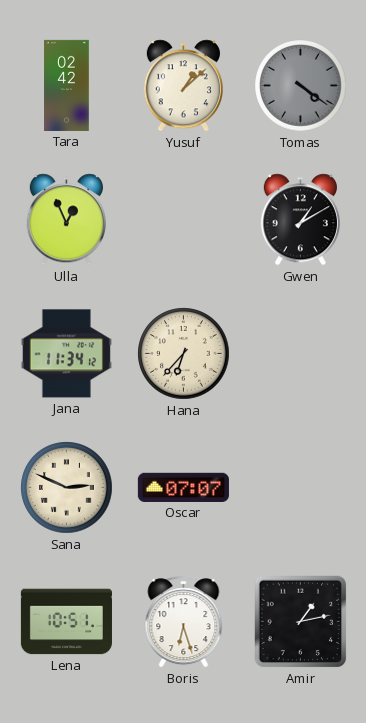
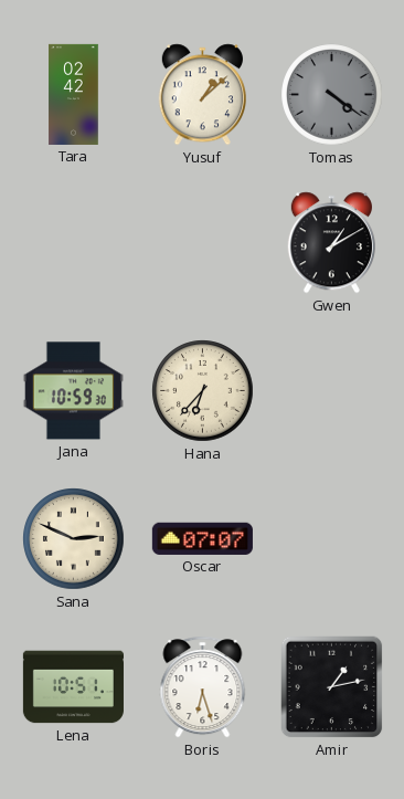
Ulla: 12:56 -> none (66, 220)
Jana: 11:34 -> 10:59 (73, 391)
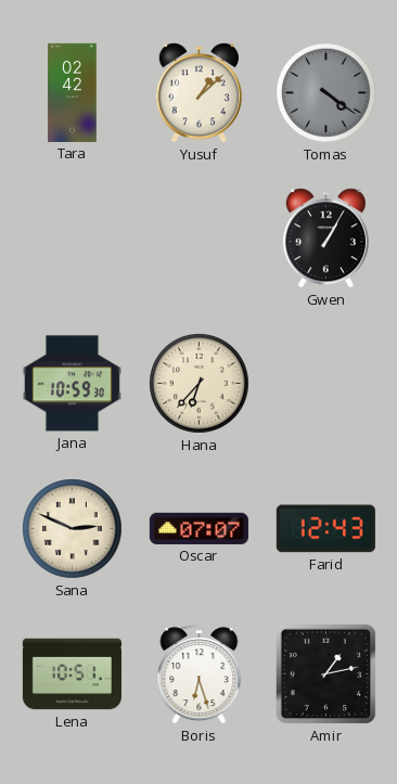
Gwen: 1:10 -> 1:05 (325, 239)
Farid: none -> 12:43 (325, 529)
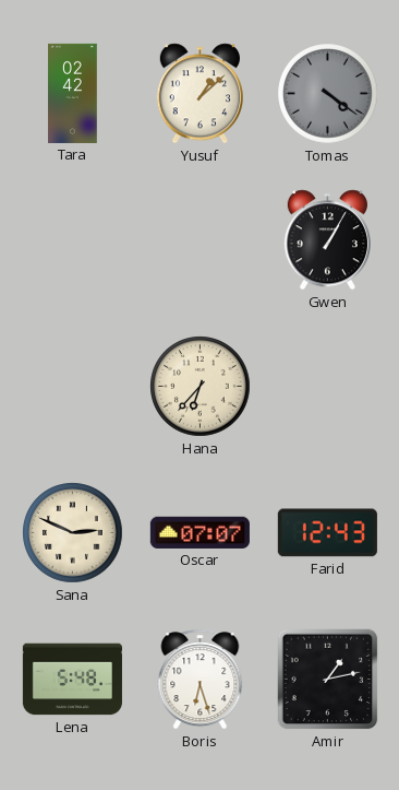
Jana: 10:59 -> none (72, 384)
Lena: 10:51 -> 5:48 (72, 680)
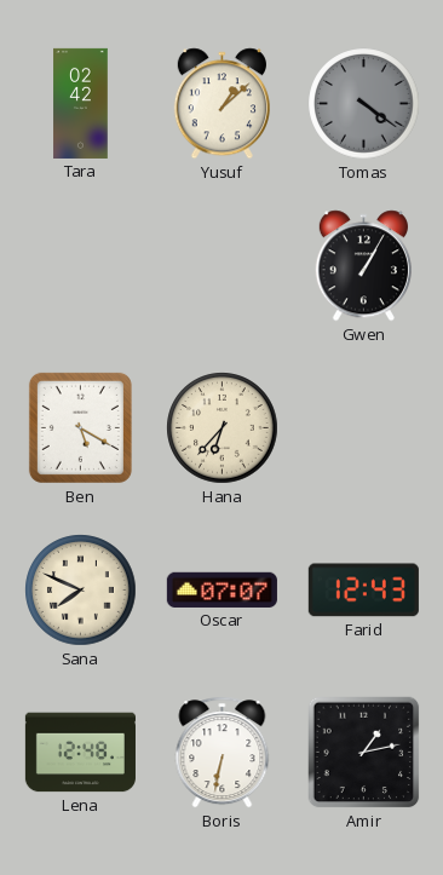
Ben: none -> 5:20 (80, 427)
Sana: 2:49 -> 7:49 (81, 591)
Lena: 5:48 -> 12:48 (80, 753)
Boris: 6:27 -> 6:32 (223, 753)
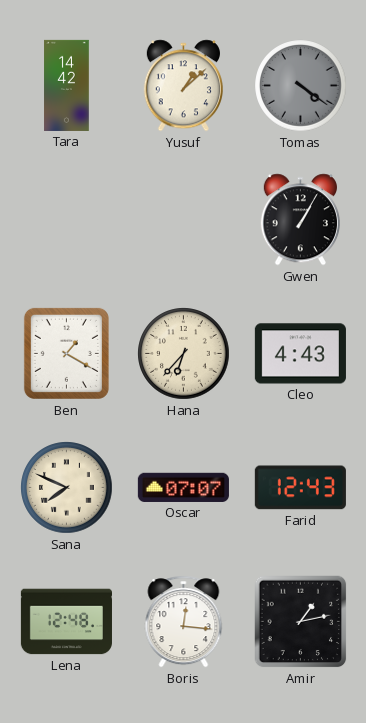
Tara: 02:42 -> 14:42 (67, 85)
Ben: 5:20 -> 1:20 (66, 353)
Cleo: none -> 4:43 (300, 354)
Boris: 6:32 -> 12:16 (184, 622)
